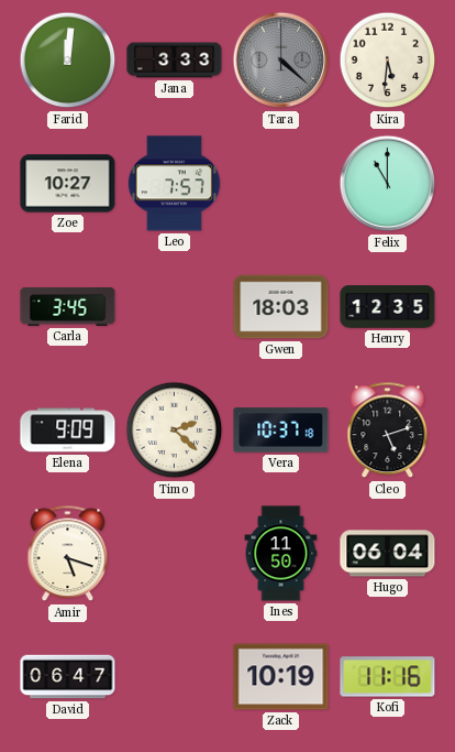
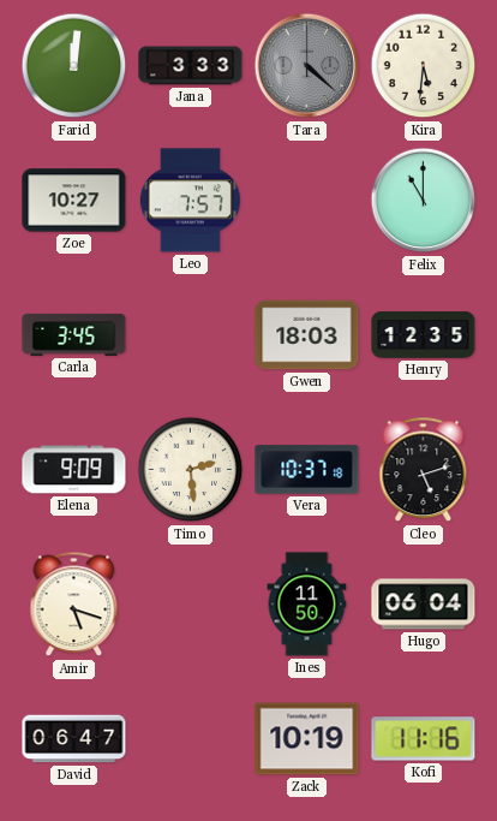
Timo: 2:22 -> 2:29 (191, 470)
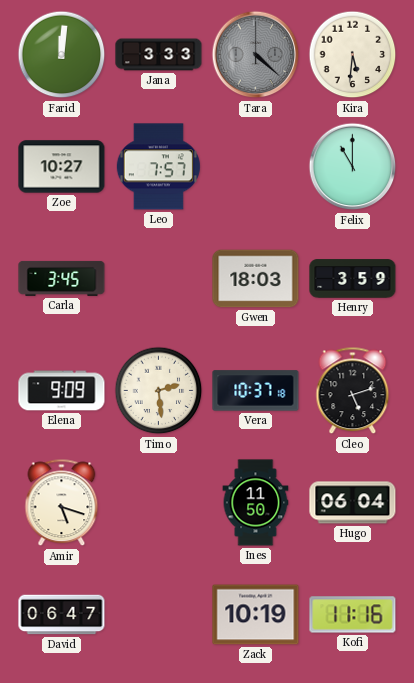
Henry: 12:35 -> 3:59 (353, 279)
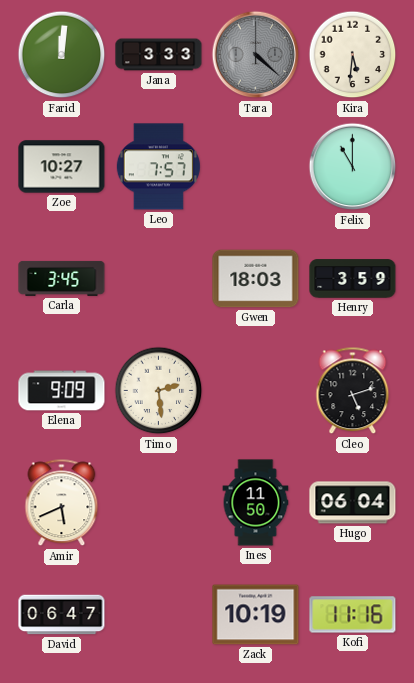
Vera: 10:37 -> none (256, 391)
Amir: 5:18 -> 5:41 (62, 503)
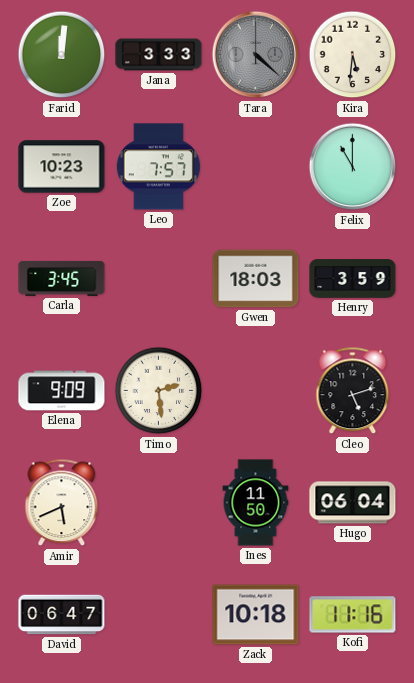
Zoe: 10:27 -> 10:23 (62, 167)
Zack: 10:19 -> 10:18 (256, 615)
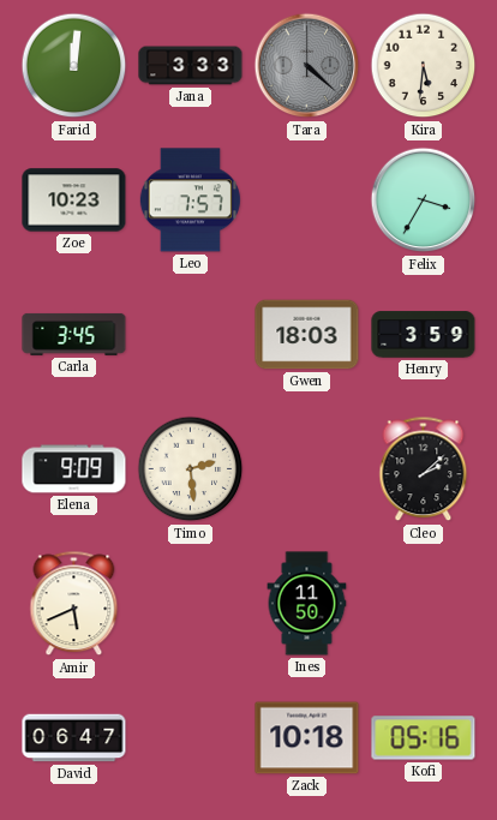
Felix: 11:00 -> 3:35 (424, 200)
Cleo: 5:12 -> 2:08 (424, 469)
Hugo: 06:04 -> none (353, 503)
Kofi: 11:16 -> 05:16 (424, 738)
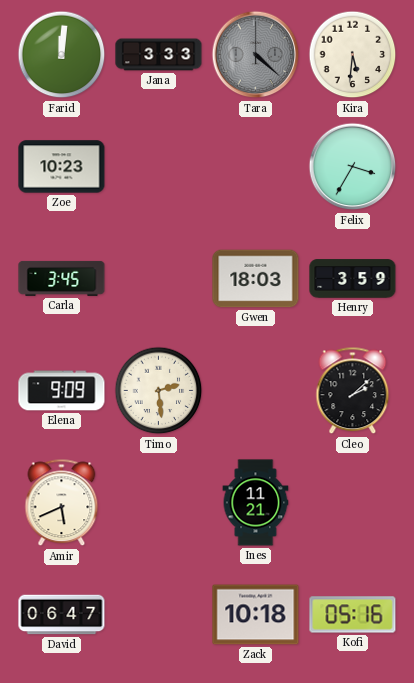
Leo: 7:57 -> none (190, 200)
Ines: 11:50 -> 11:21 (256, 503)
